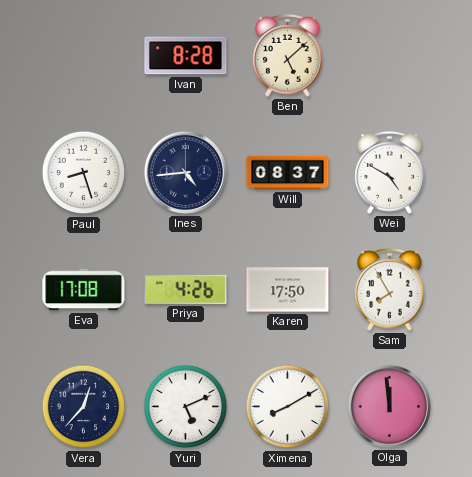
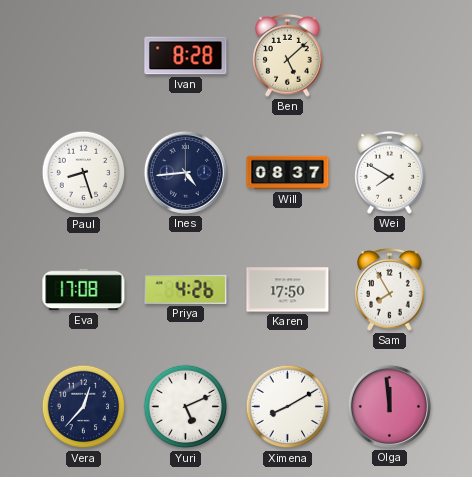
Wei: 4:50 -> 7:50 (390, 173)
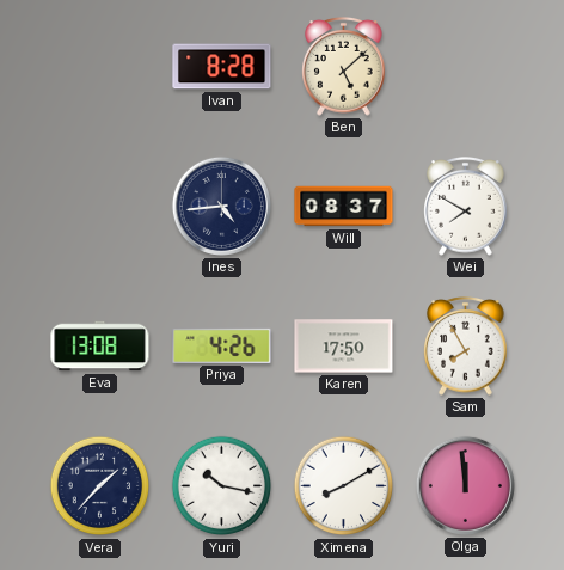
Paul: 8:27 -> none (84, 173)
Eva: 17:08 -> 13:08 (100, 347)
Vera: 12:37 -> 1:37 (100, 486)
Yuri: 5:11 -> 10:17 (222, 486)
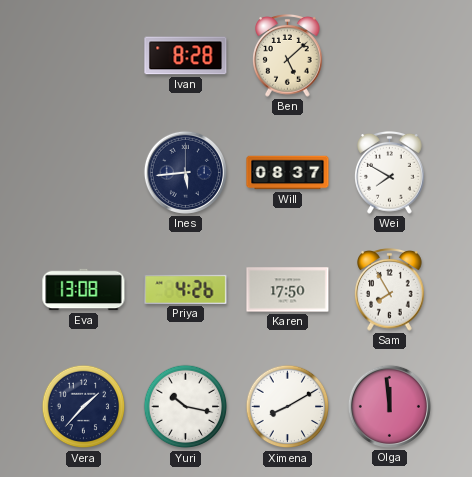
Ines: 4:44 -> 5:44 (185, 172)
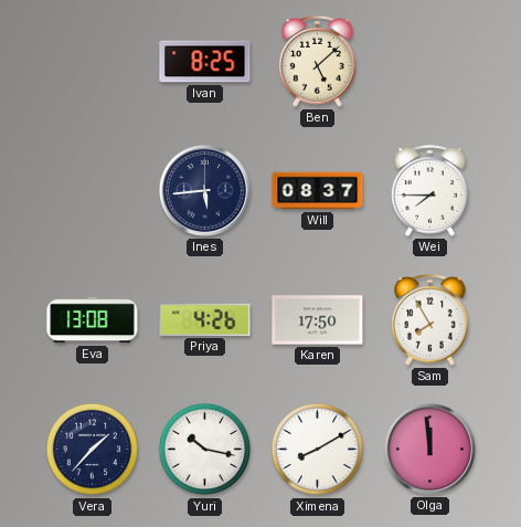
Ivan: 8:28 -> 8:25 (205, 62)
Wei: 7:50 -> 7:45 (430, 191)
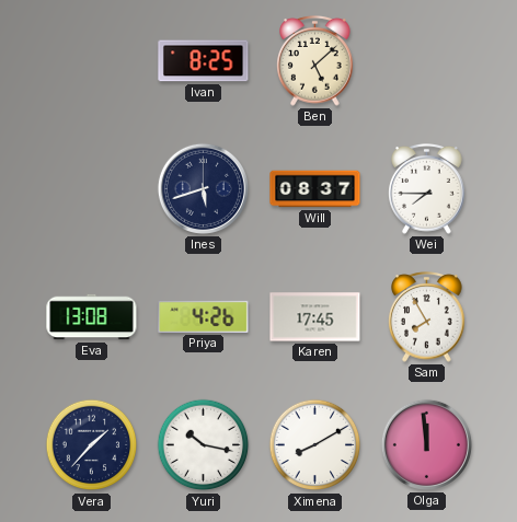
Ines: 5:44 -> 5:42 (203, 188)
Karen: 17:50 -> 17:45 (315, 317)
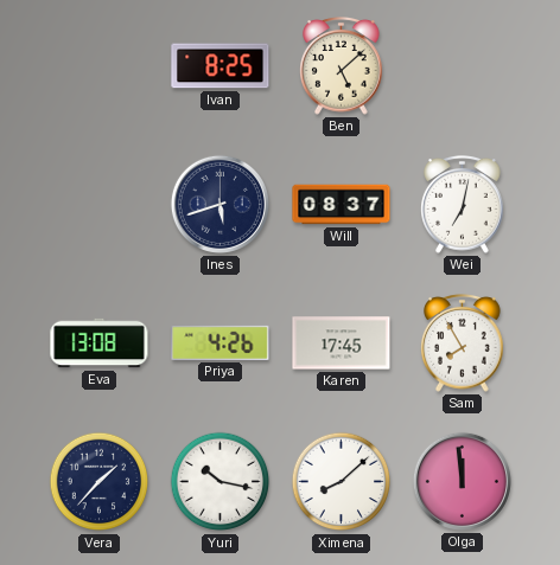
Wei: 7:45 -> 7:02 (463, 205)
Ximena: 8:10 -> 8:08 (342, 482)
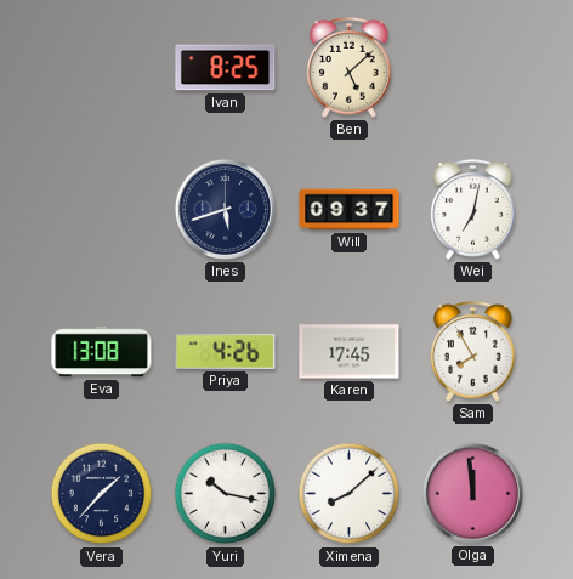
Will: 08:37 -> 09:37 (350, 210)
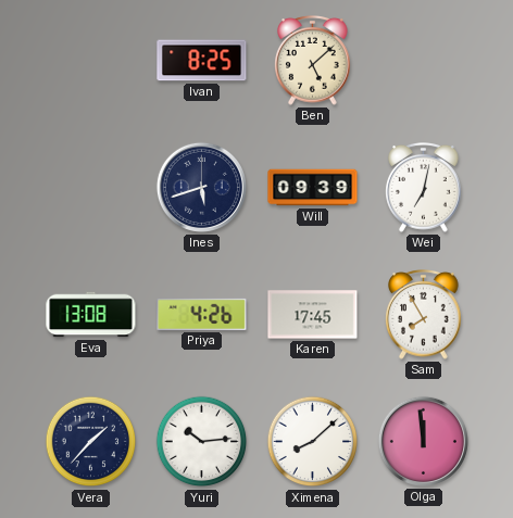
Will: 09:37 -> 09:39 (313, 188)
Yuri: 10:17 -> 10:14 (202, 442)
